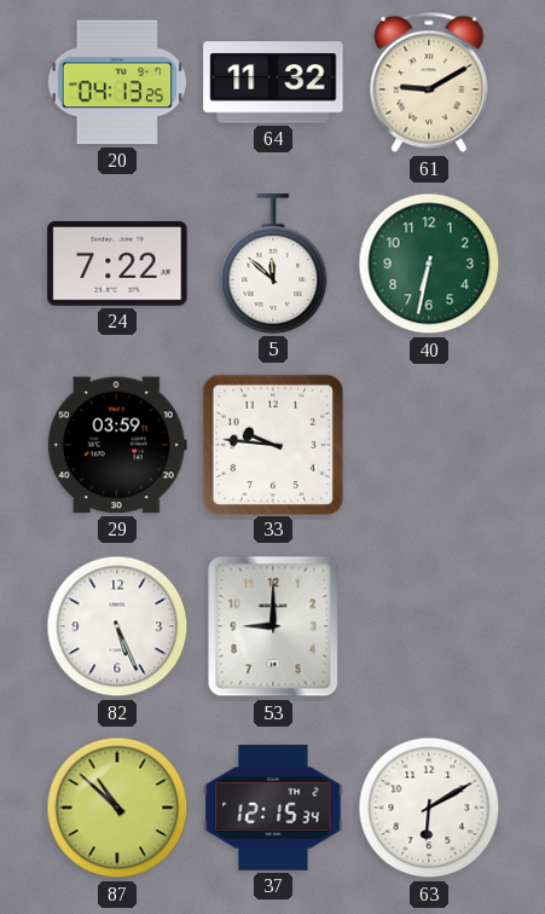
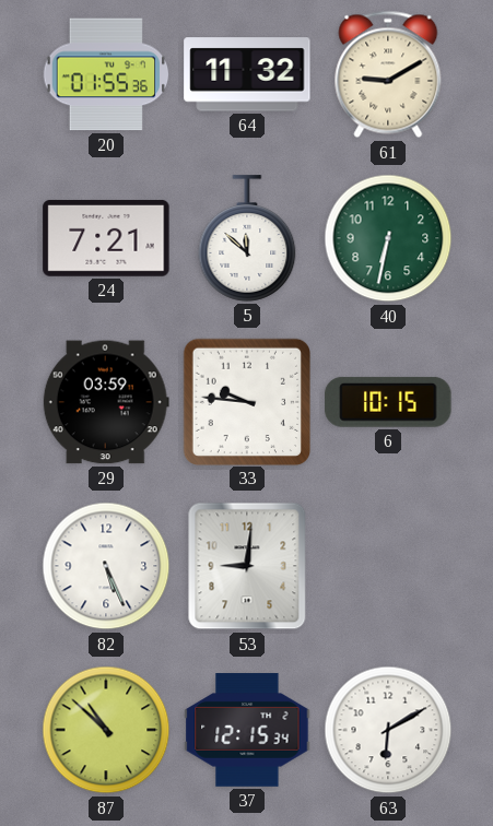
20: 04:13 -> 01:55 (106, 74)
24: 7:22 -> 7:21 (106, 238)
6: none -> 10:15 (388, 402)
53: 9:00 -> 9:01 (247, 566)
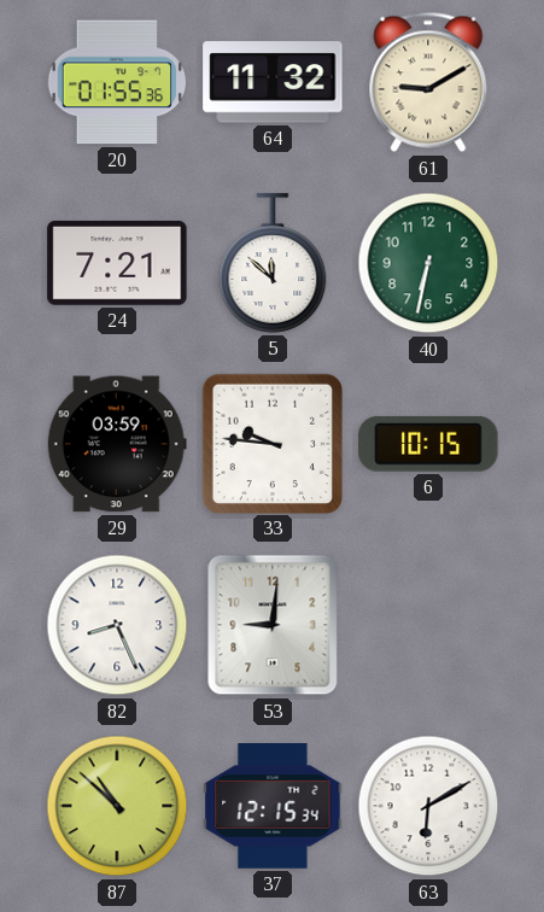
82: 5:26 -> 8:26 (117, 625)
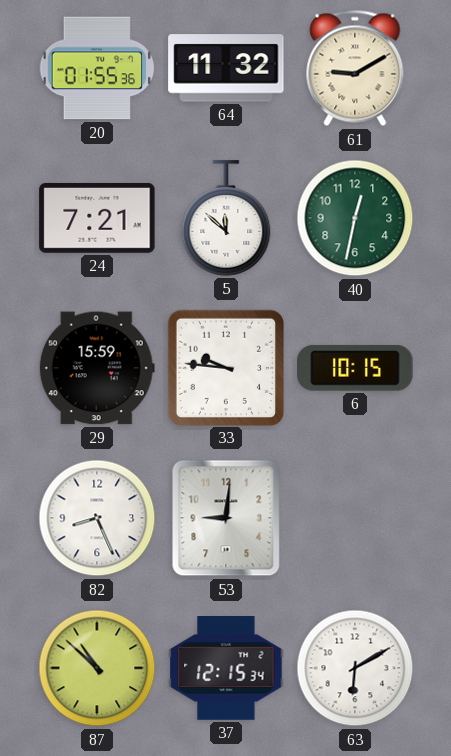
40: 6:32 -> 12:32 (355, 218)
29: 03:59 -> 15:59 (97, 368)
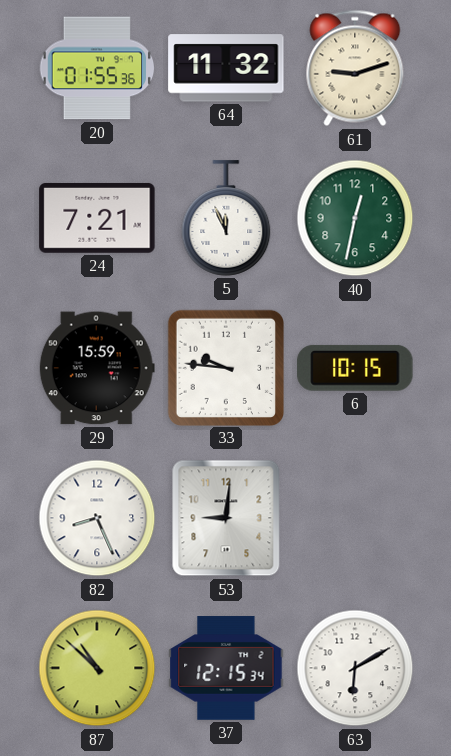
61: 9:10 -> 9:12 (355, 68)
5: 11:52 -> 11:56 (226, 218)
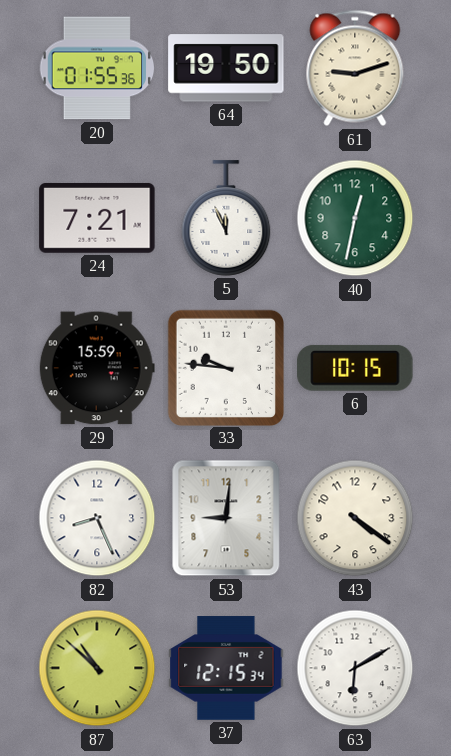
64: 11:32 -> 19:50 (226, 68)
43: none -> 4:21 (355, 518)
